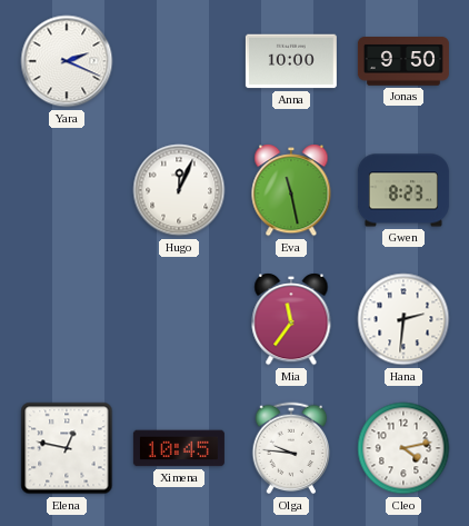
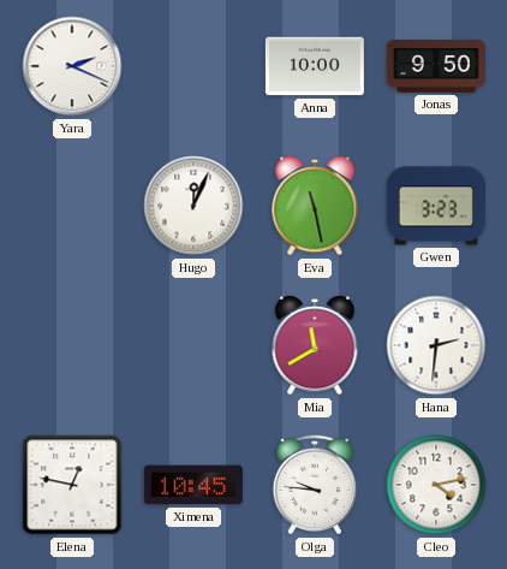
Gwen: 8:23 -> 3:23 (436, 206)
Mia: 11:36 -> 11:40 (315, 345)
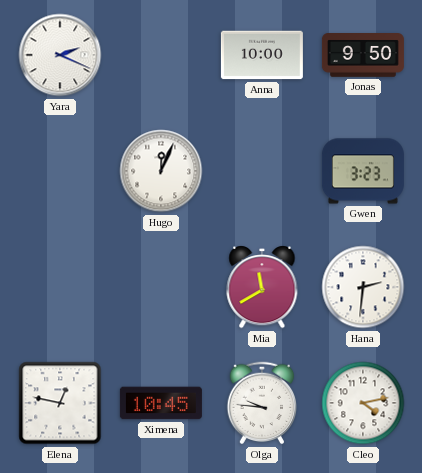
Eva: 11:28 -> none (315, 206)
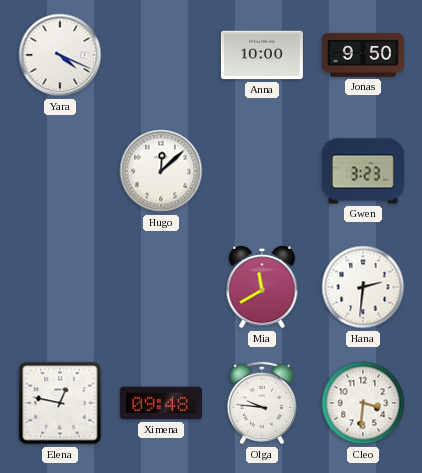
Yara: 2:19 -> 4:19 (60, 55)
Hugo: 12:04 -> 12:08 (161, 171)
Ximena: 10:45 -> 09:48 (161, 403)
Cleo: 4:13 -> 3:31 (363, 403)
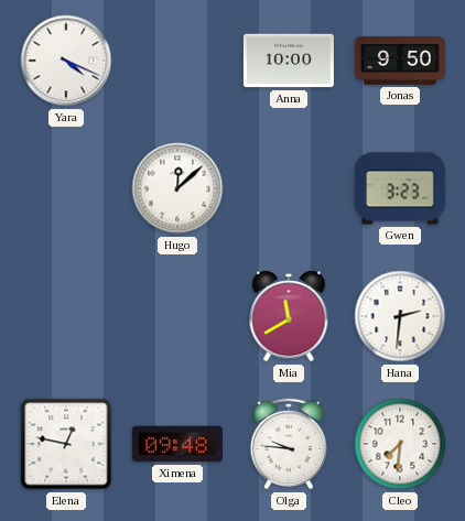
Cleo: 3:31 -> 7:31 (400, 444)
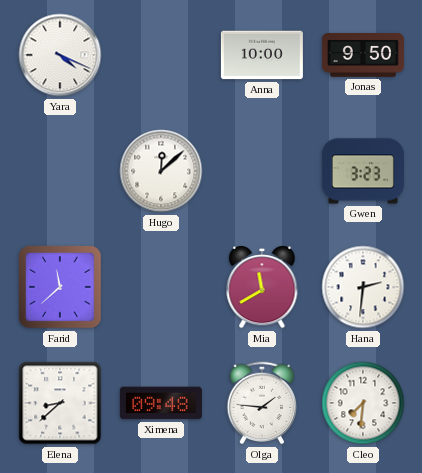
Farid: none -> 11:38 (60, 287)
Elena: 12:47 -> 8:38 (60, 403)
Olga: 9:46 -> 1:46 (262, 403)
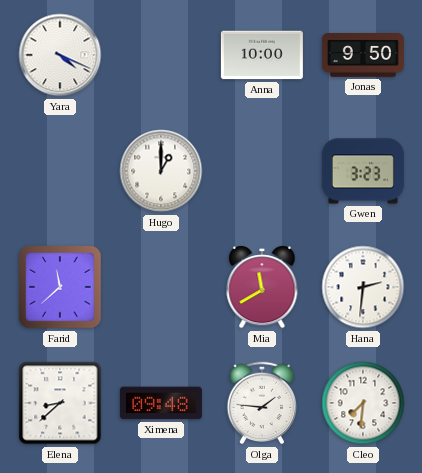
Hugo: 12:08 -> 1:00 (161, 171)
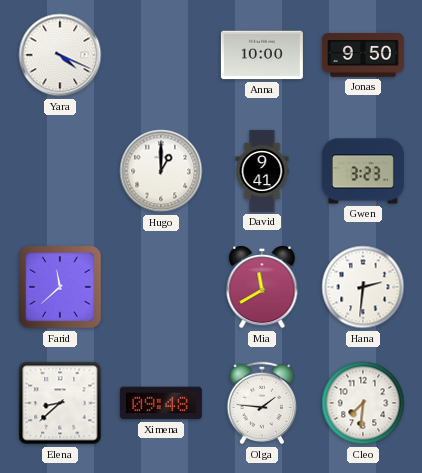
David: none -> 9:41 (262, 171)
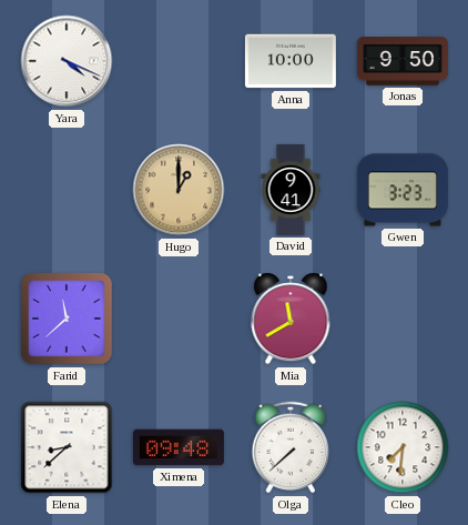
Hugo dial: white -> champagne (179, 190)
Hana: 2:31 -> none (363, 287)
Olga: 1:46 -> 7:38 (291, 447)
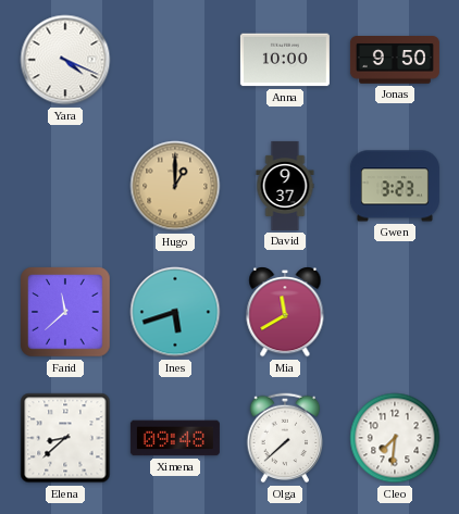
David: 9:41 -> 9:37 (285, 186)
Ines: none -> 5:42 (175, 312)
